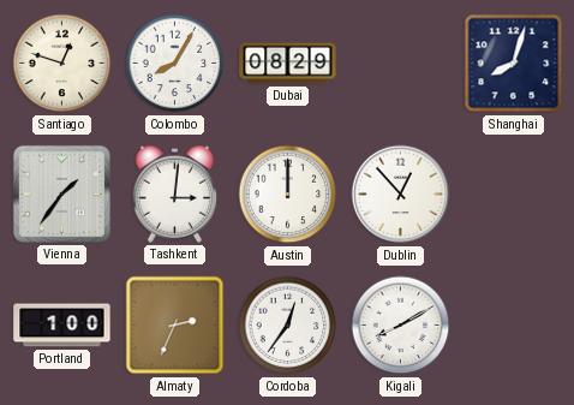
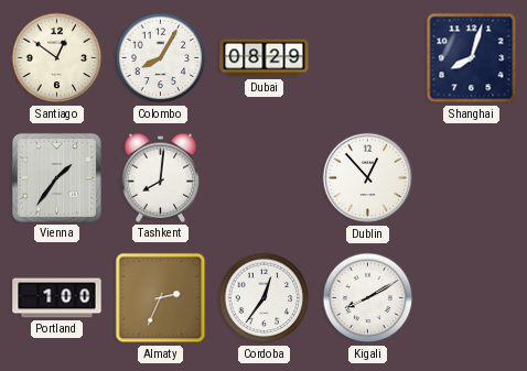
Santiago: 12:48 -> 12:51 (57, 58)
Tashkent: 3:01 -> 8:01 (161, 177)
Austin: 12:00 -> none (288, 195)
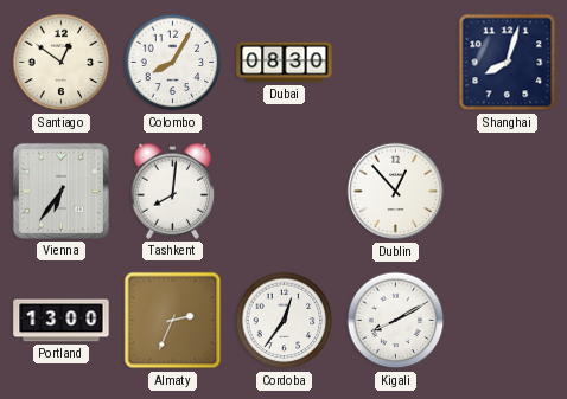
Dubai: 08:29 -> 08:30 (285, 63)
Vienna: 1:36 -> 6:36 (60, 191)
Portland: 1:00 -> 13:00 (62, 321)
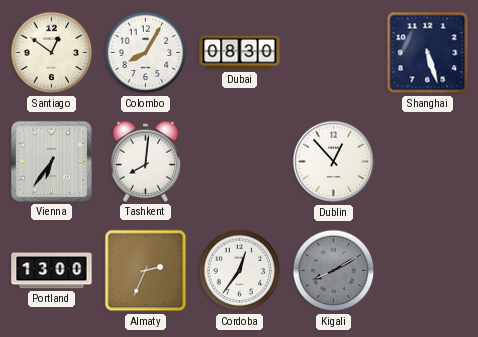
Shanghai: 8:03 -> 5:27 (428, 53)
Kigali dial: white -> grey (334, 271)
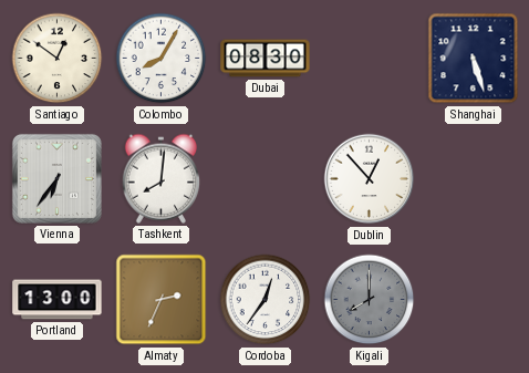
Kigali: 8:10 -> 8:00 (370, 300)
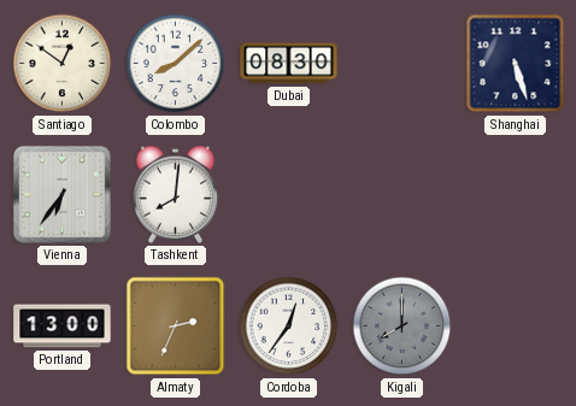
Colombo: 8:05 -> 8:08 (176, 64)
Dublin: 12:53 -> none (370, 179)
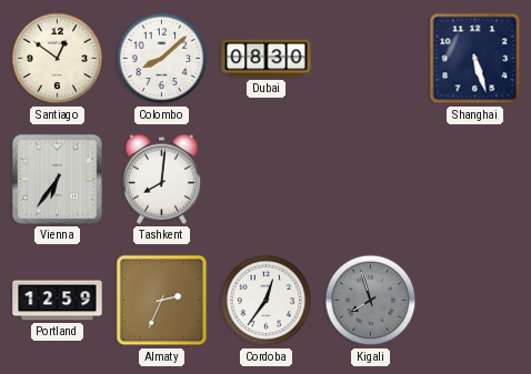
Portland: 13:00 -> 12:59 (58, 301)
Kigali: 8:00 -> 7:57 (371, 301)
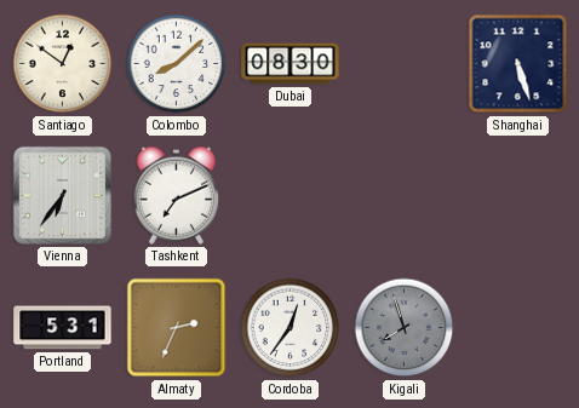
Tashkent: 8:01 -> 7:11 (177, 195)
Portland: 12:59 -> 5:31 (63, 328)
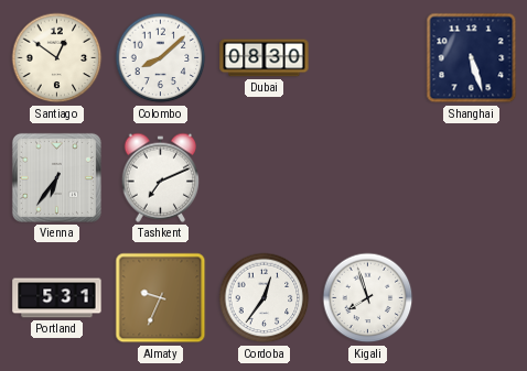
Almaty: 2:34 -> 9:34 (161, 298)
Kigali dial: grey -> white (368, 298)
